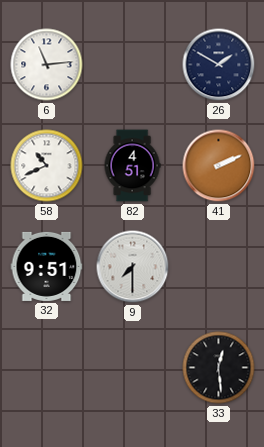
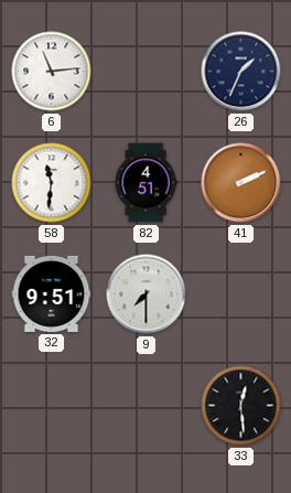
26: 1:50 -> 1:34 (241, 72)
58: 10:41 -> 11:31 (52, 183)
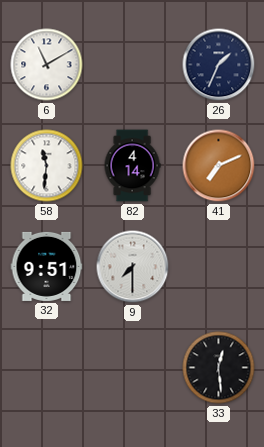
6: 11:14 -> 11:10 (47, 65)
82: 4:51 -> 4:14 (132, 166)
41: 2:11 -> 7:11 (219, 166)
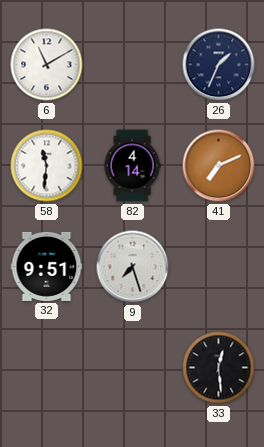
9: 7:30 -> 7:27 (133, 267)
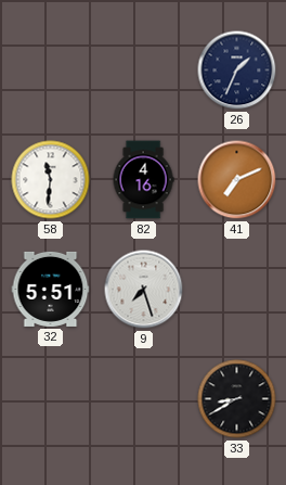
6: 11:10 -> none (47, 65)
82: 4:14 -> 4:16 (143, 180)
32: 9:51 -> 5:51 (51, 289)
33: 12:29 -> 8:40 (237, 399)
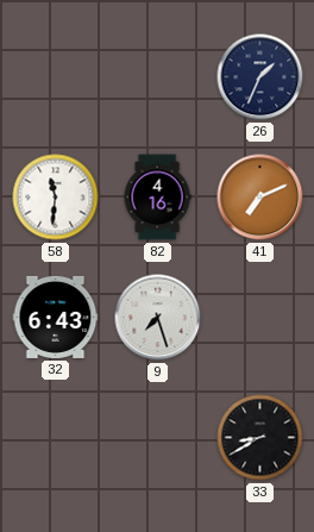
32: 5:51 -> 6:43 (56, 317)
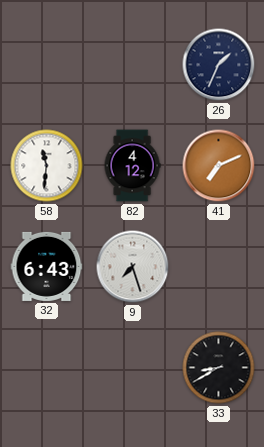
82: 4:16 -> 4:12 (132, 166)
